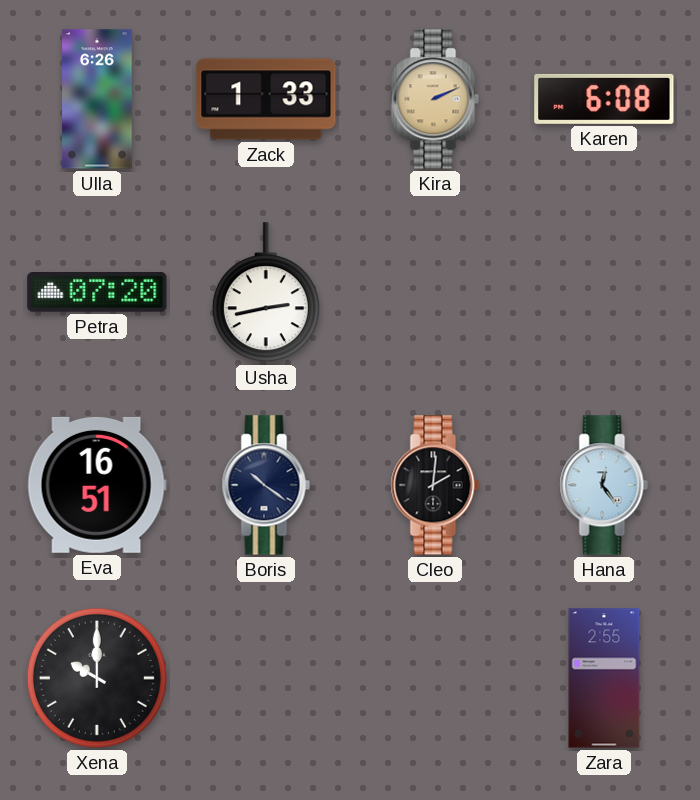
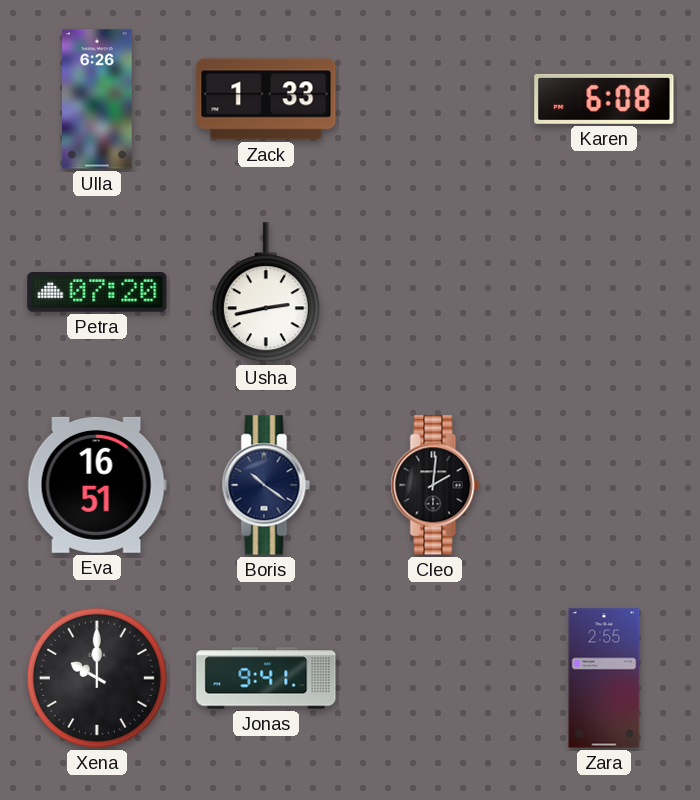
Kira: 2:11 -> none (435, 99)
Hana: 12:24 -> none (604, 485)
Jonas: none -> 9:41 (266, 678)
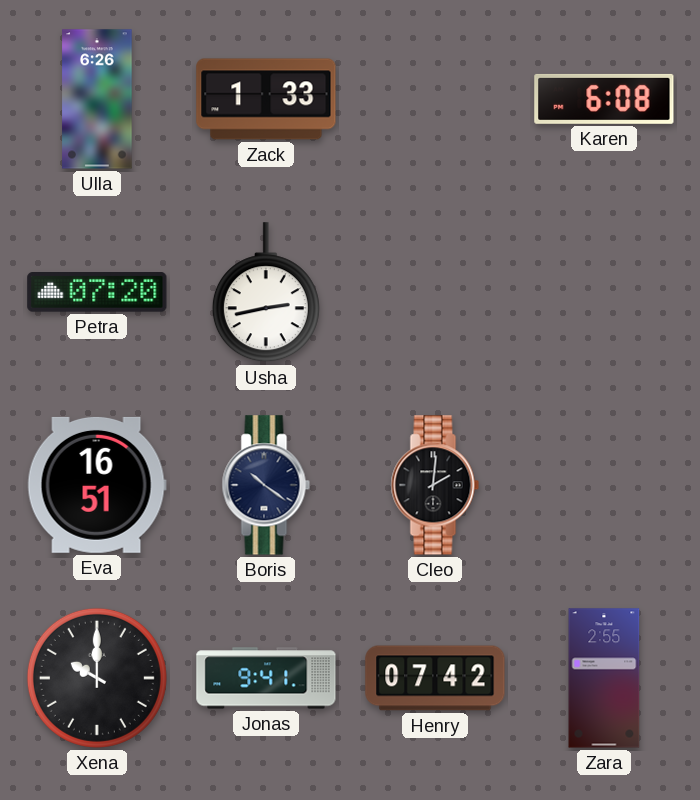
Henry: none -> 07:42 (435, 678)
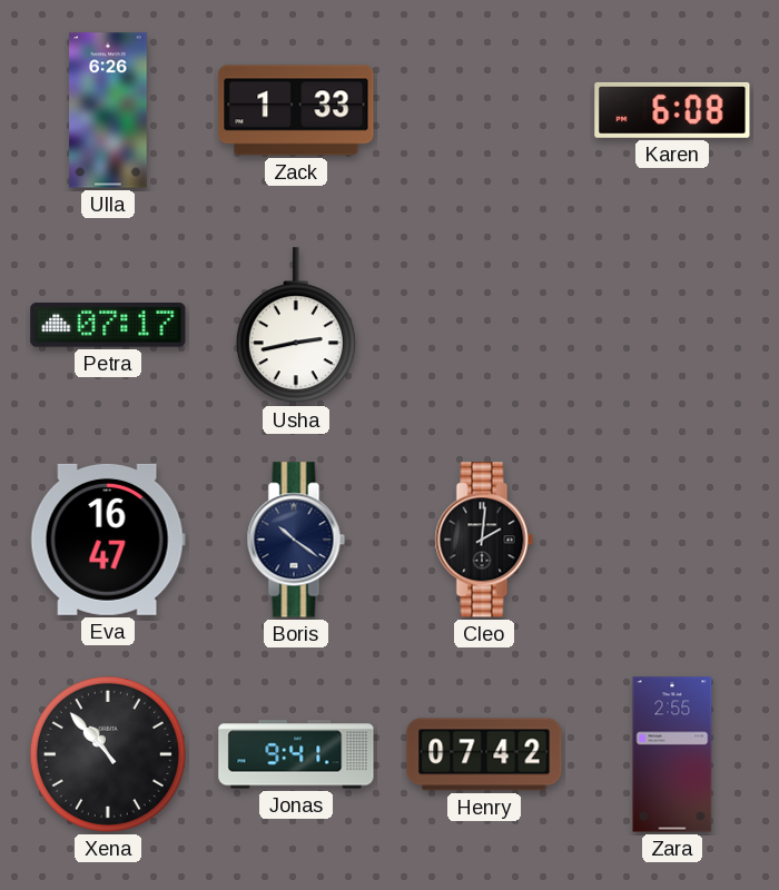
Petra: 07:20 -> 07:17 (108, 326)
Eva: 16:51 -> 16:47 (108, 540)
Xena: 10:00 -> 10:53 (108, 754)
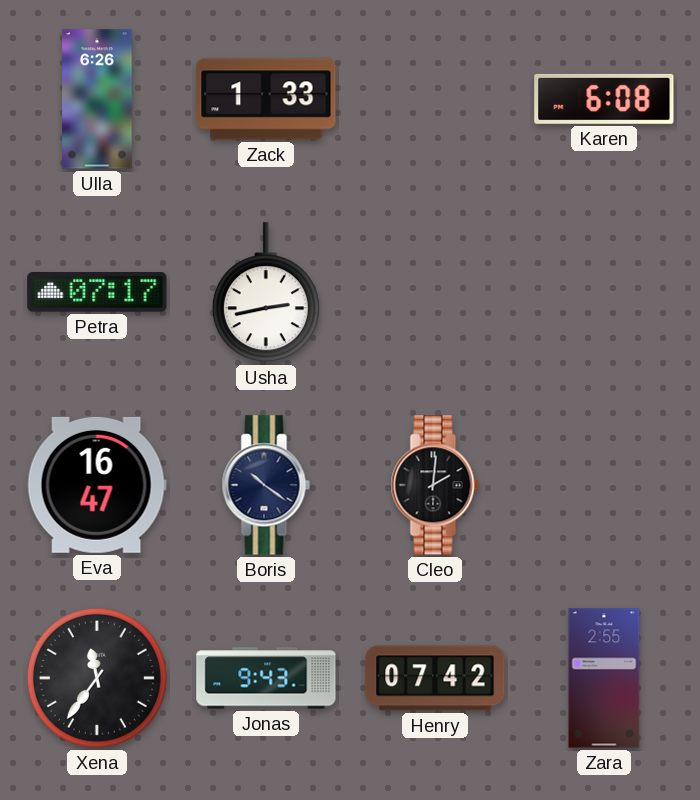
Xena: 10:53 -> 11:36 (97, 678)
Jonas: 9:41 -> 9:43 (266, 678)
